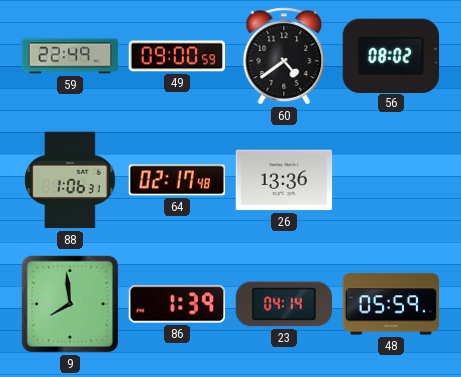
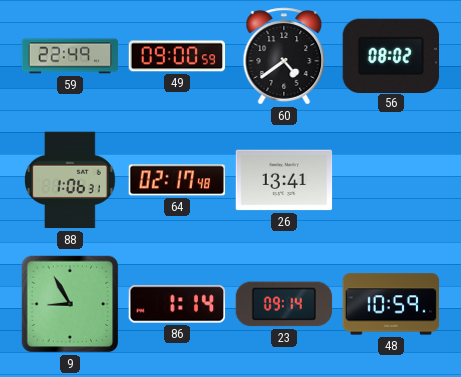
26: 13:36 -> 13:41 (284, 180)
9: 7:59 -> 8:55 (70, 304)
86: 1:39 -> 1:14 (177, 304)
23: 04:14 -> 09:14 (284, 304)
48: 05:59 -> 10:59 (391, 304)
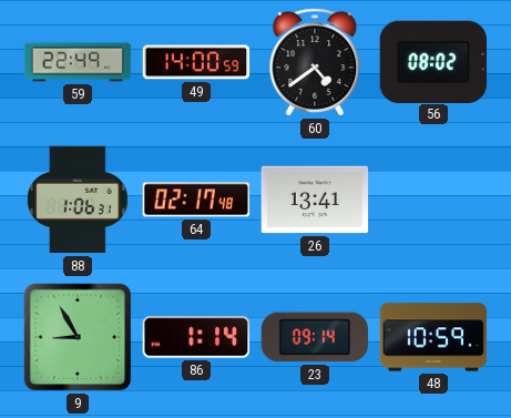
49: 09:00 -> 14:00 (196, 62)
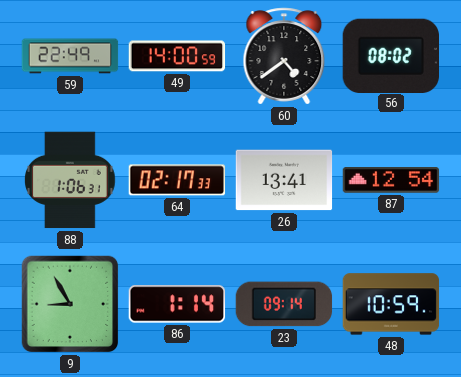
64: 02:17:48 -> 02:17:33 (177, 180)
87: none -> 12:54 (391, 180)
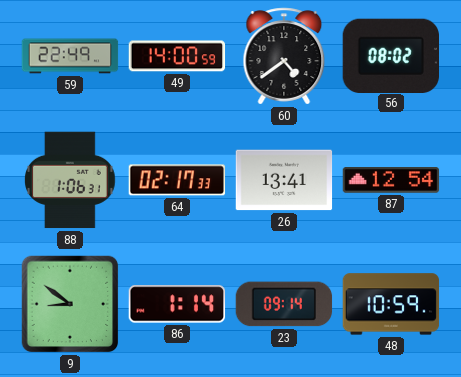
9: 8:55 -> 8:51 (70, 304)
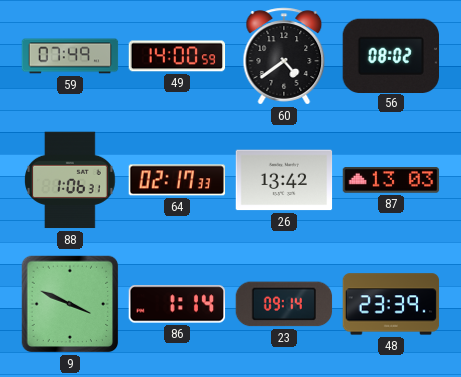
59: 22:49 -> 07:49 (70, 56)
26: 13:41 -> 13:42 (284, 180)
87: 12:54 -> 13:03 (391, 180)
9: 8:51 -> 3:49 (70, 304)
48: 10:59 -> 23:39 (391, 304)
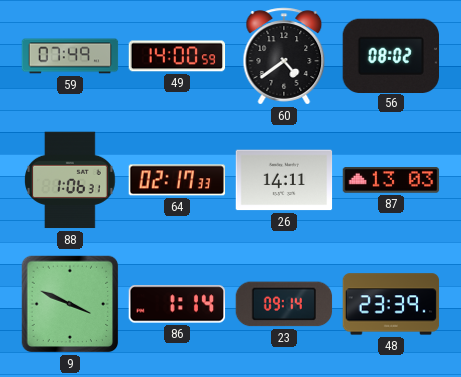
26: 13:42 -> 14:11 (284, 180)
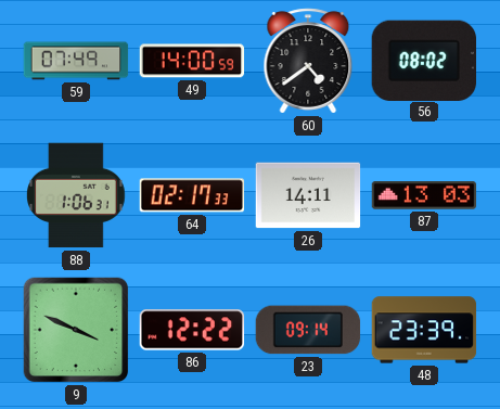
86: 1:14 -> 12:22 (192, 330)
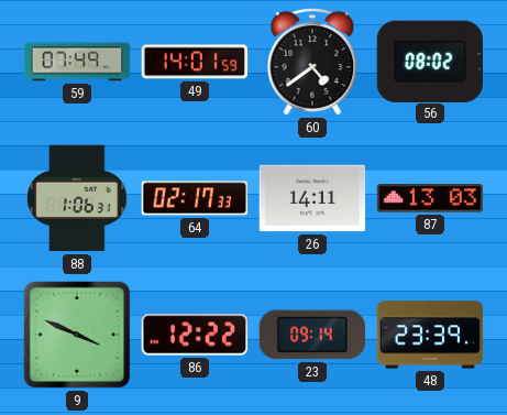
49: 14:00 -> 14:01 (195, 62)
